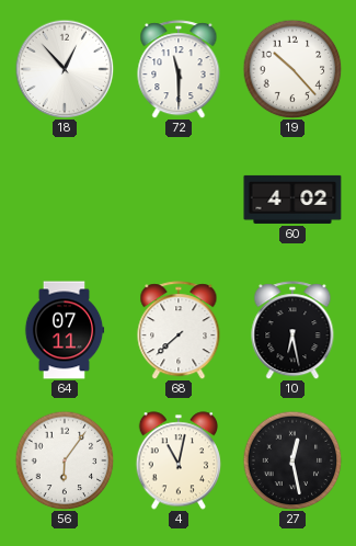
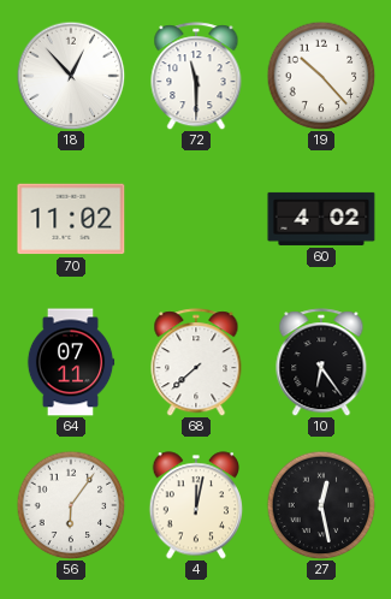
70: none -> 11:02 (71, 219)
10: 6:28 -> 6:24 (321, 362)
4: 11:02 -> 12:02 (195, 505)
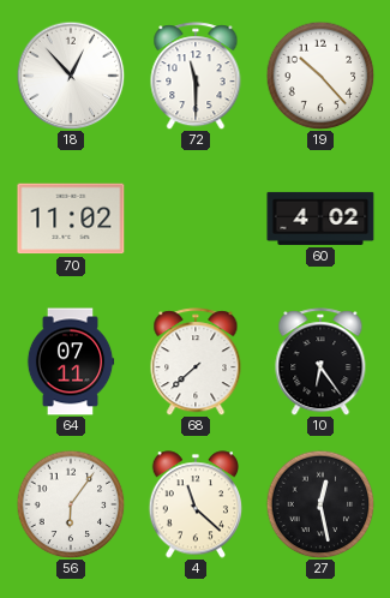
4: 12:02 -> 11:22 (194, 504)
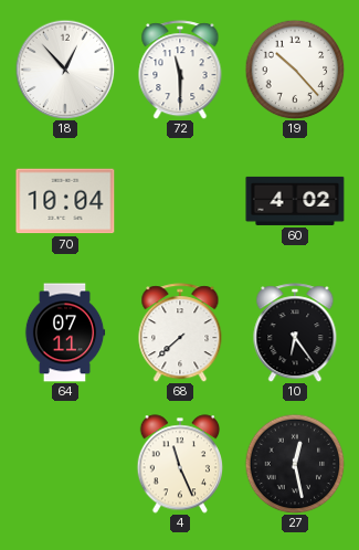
70: 11:02 -> 10:04 (65, 201)
56: 6:06 -> none (71, 504)
4: 11:22 -> 11:26 (179, 464)
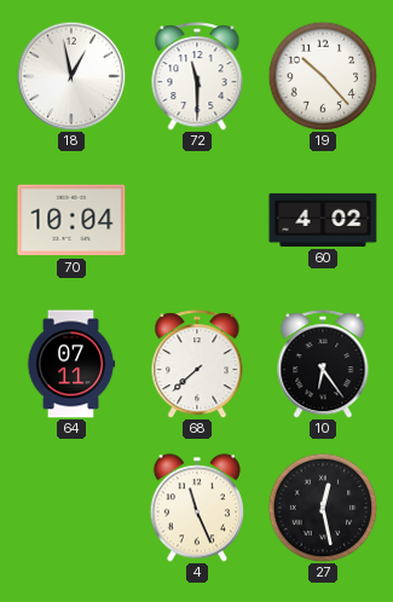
18: 12:53 -> 12:58 (71, 76)
